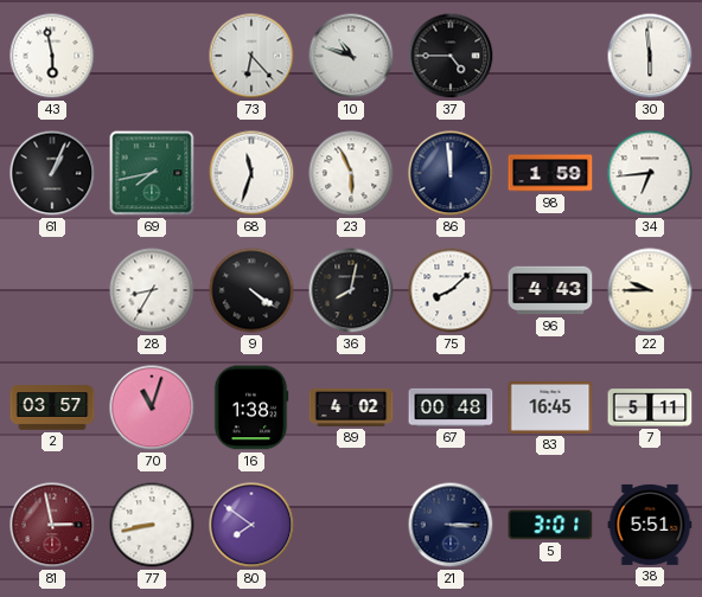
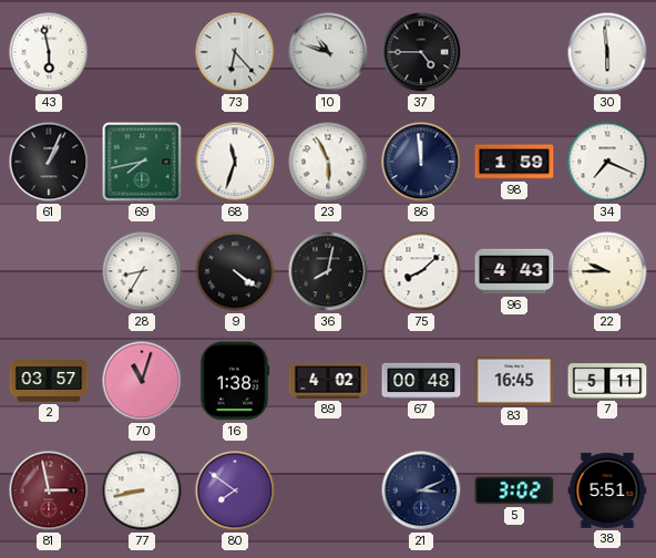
34: 6:44 -> 7:19 (607, 162)
21: 3:15 -> 3:11 (421, 490)
5: 3:01 -> 3:02 (514, 490)
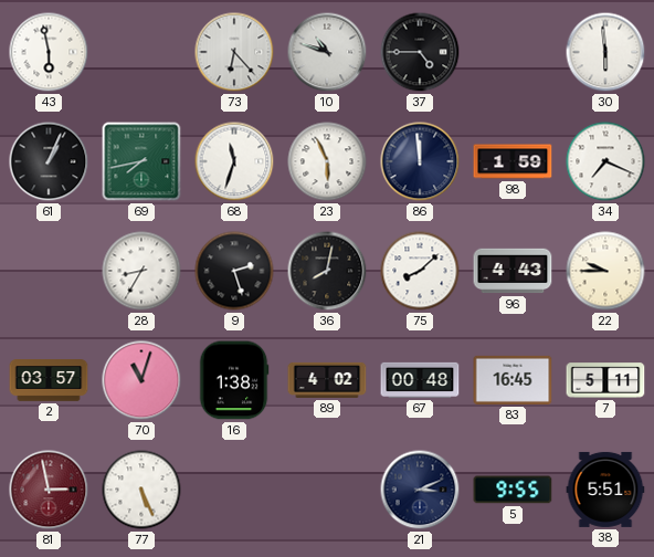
9: 4:21 -> 2:27 (234, 271)
77: 8:43 -> 5:26 (141, 490)
80: 7:51 -> none (235, 490)
5: 3:02 -> 9:55 (513, 490)
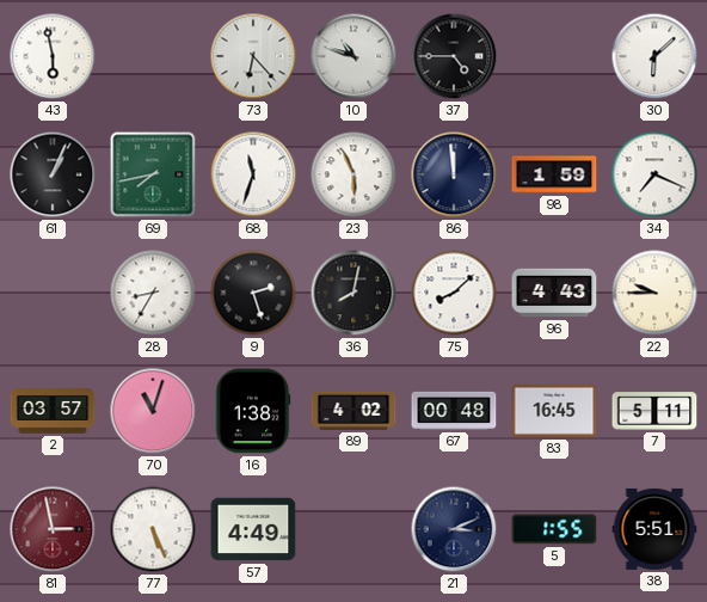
30: 5:59 -> 6:08 (654, 56)
57: none -> 4:49 (253, 529)
5: 9:55 -> 1:55 (554, 529)
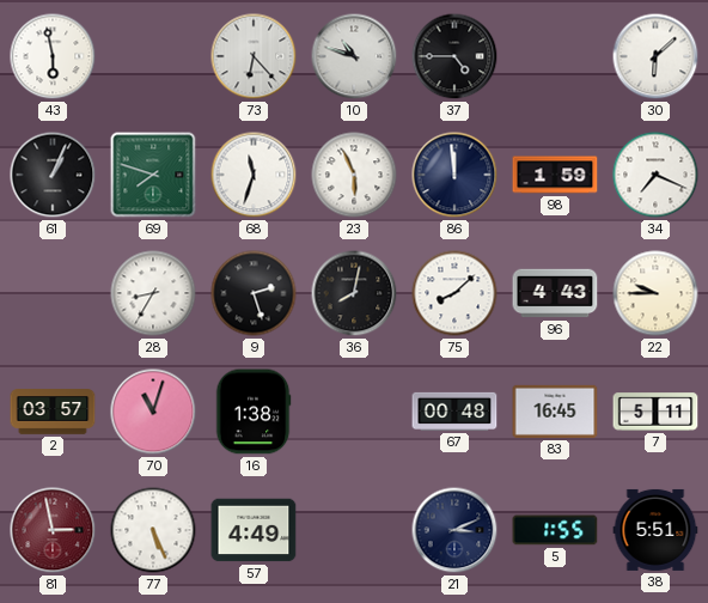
69: 7:43 -> 7:48 (153, 175)
89: 4:02 -> none (353, 411)
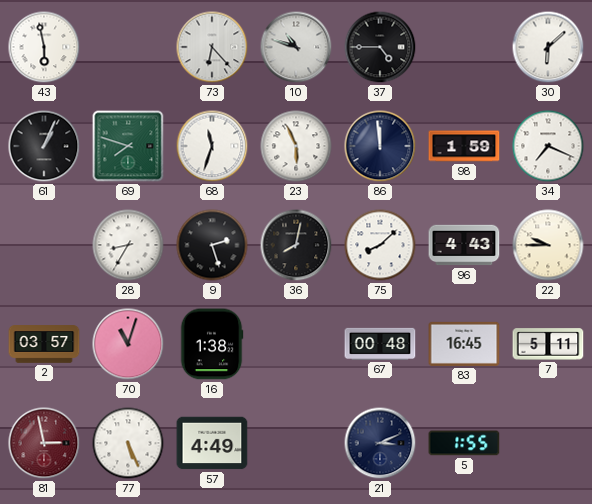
38: 5:51 -> none (655, 530)
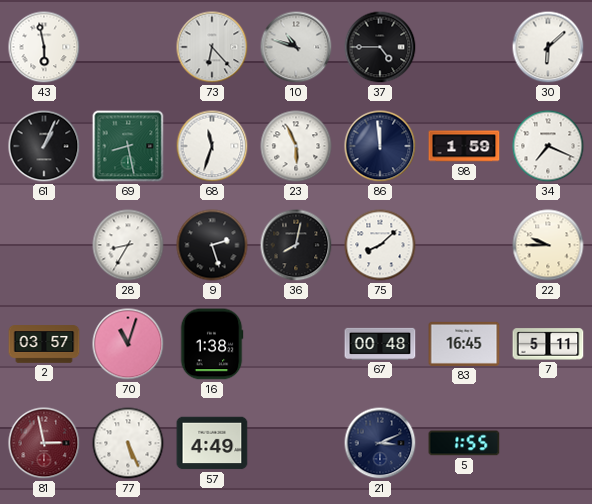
69: 7:48 -> 8:28 (128, 146)
96: 4:43 -> none (464, 245)
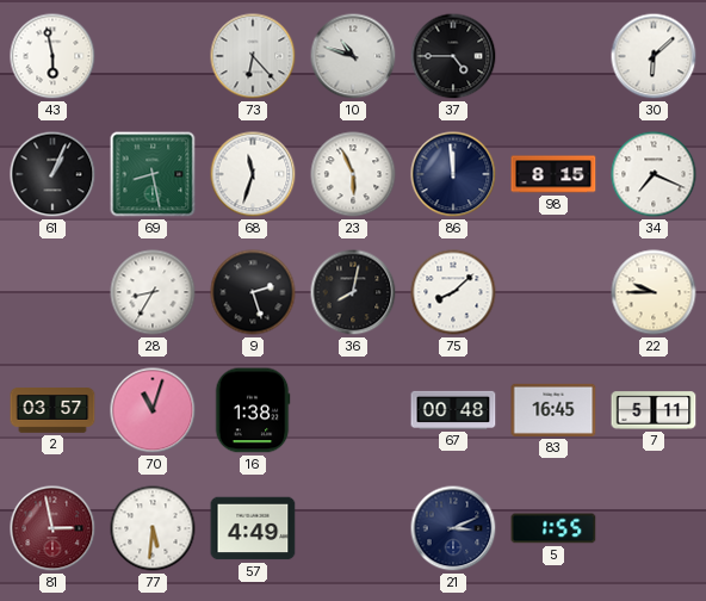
98: 1:59 -> 8:15 (553, 174)
77: 5:26 -> 5:31 (153, 528)
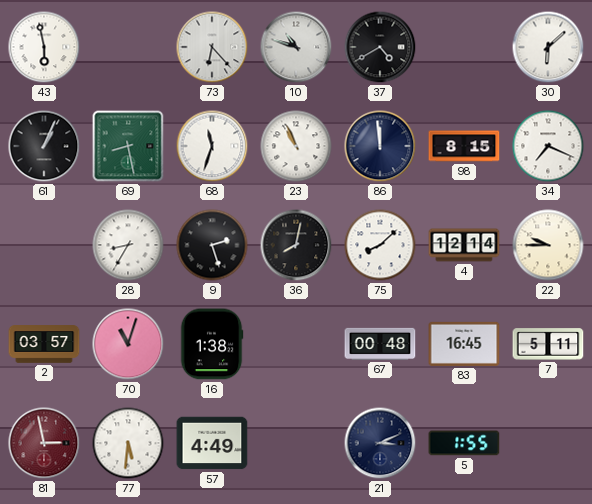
37: 4:45 -> 4:40 (380, 47)
23: 5:56 -> 10:56 (296, 146)
4: none -> 12:14 (464, 245)
